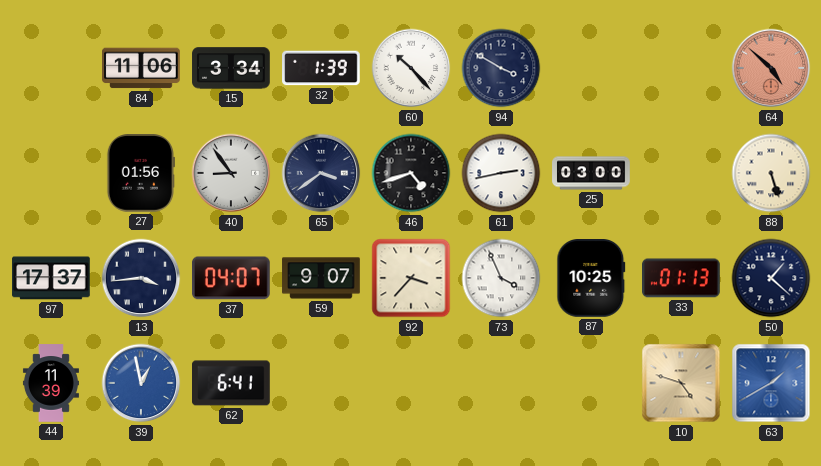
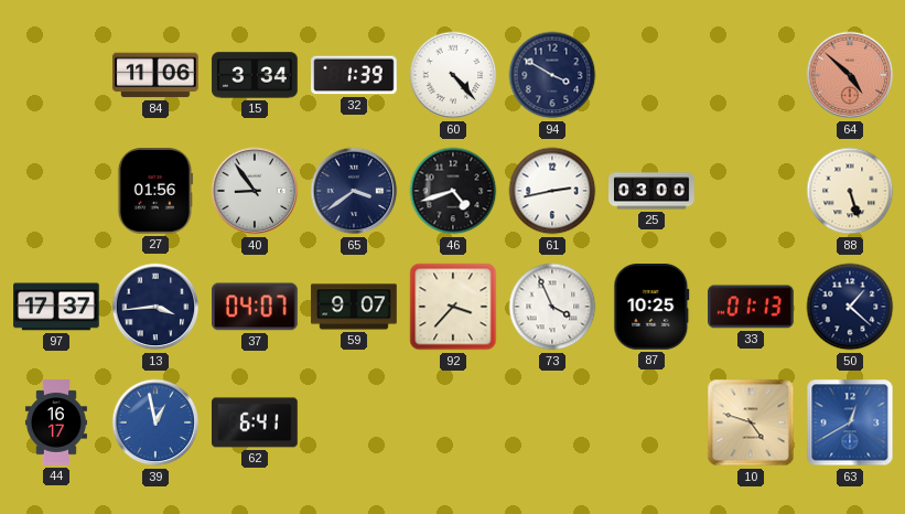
60: 10:23 -> 4:23 (453, 75)
44: 11:39 -> 16:17 (56, 422)
63: 1:40 -> 12:40 (850, 422)
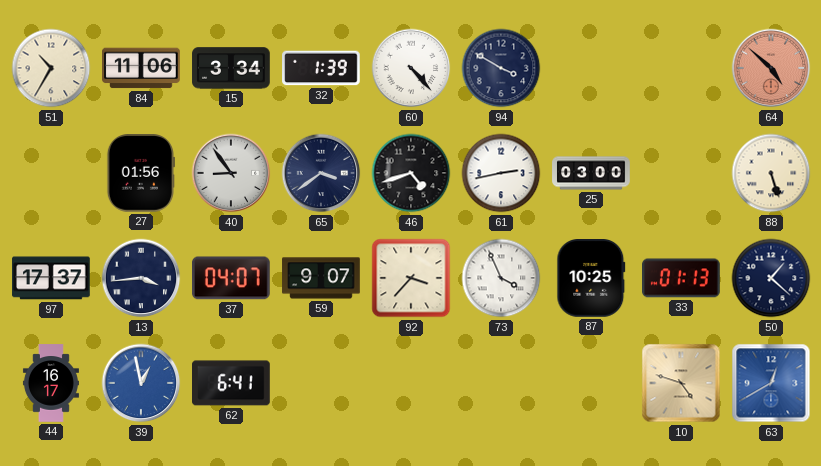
51: none -> 10:35 (51, 68)
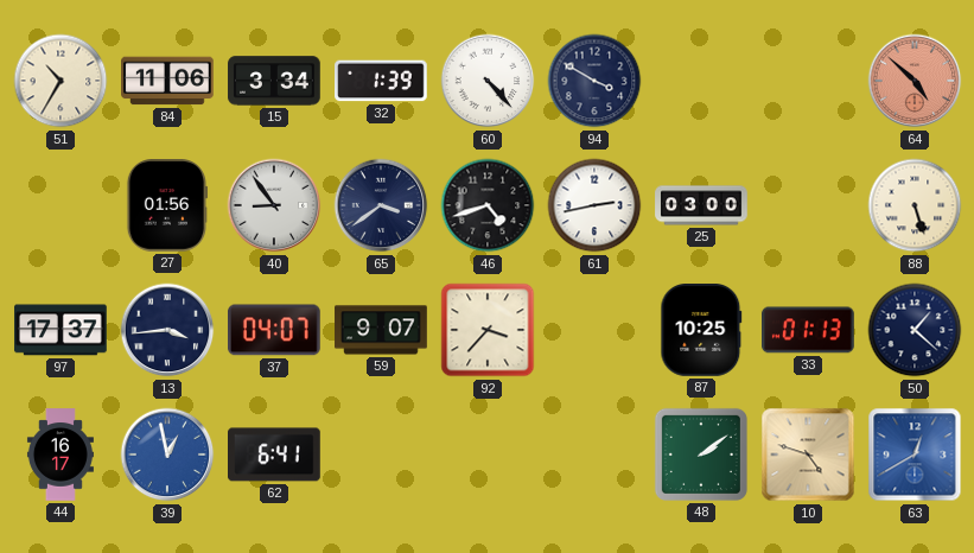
73: 3:56 -> none (501, 278)
48: none -> 2:09 (701, 455)
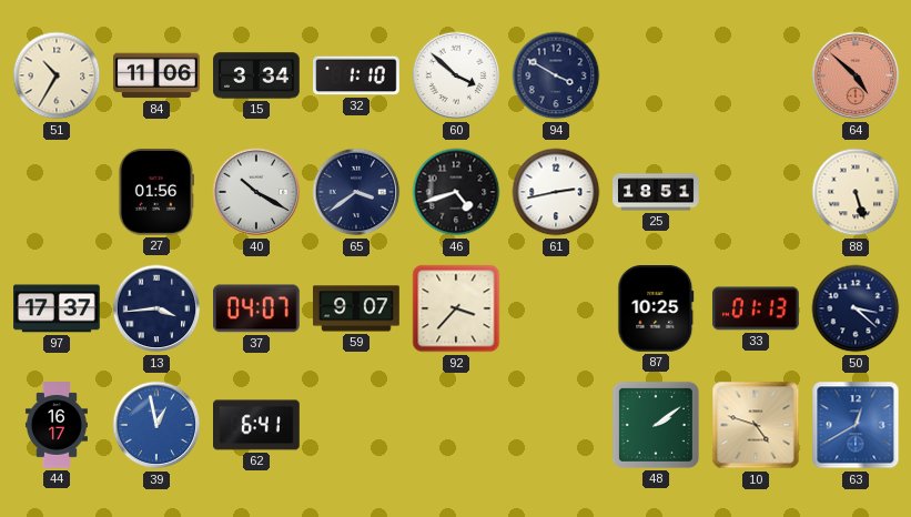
32: 1:39 -> 1:10 (356, 75)
60: 4:23 -> 3:52 (456, 75)
40: 8:54 -> 10:20 (256, 192)
25: 03:00 -> 18:51 (656, 192)
50: 1:22 -> 3:22 (856, 308)
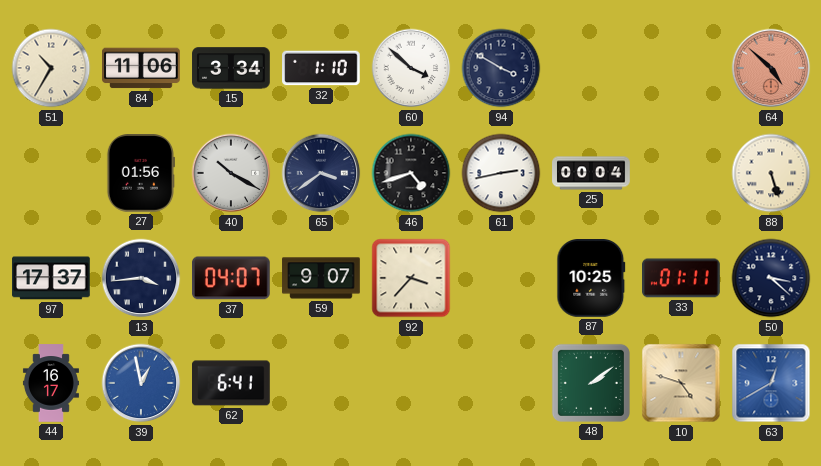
25: 18:51 -> 00:04 (591, 173)
33: 01:13 -> 01:11 (682, 278)
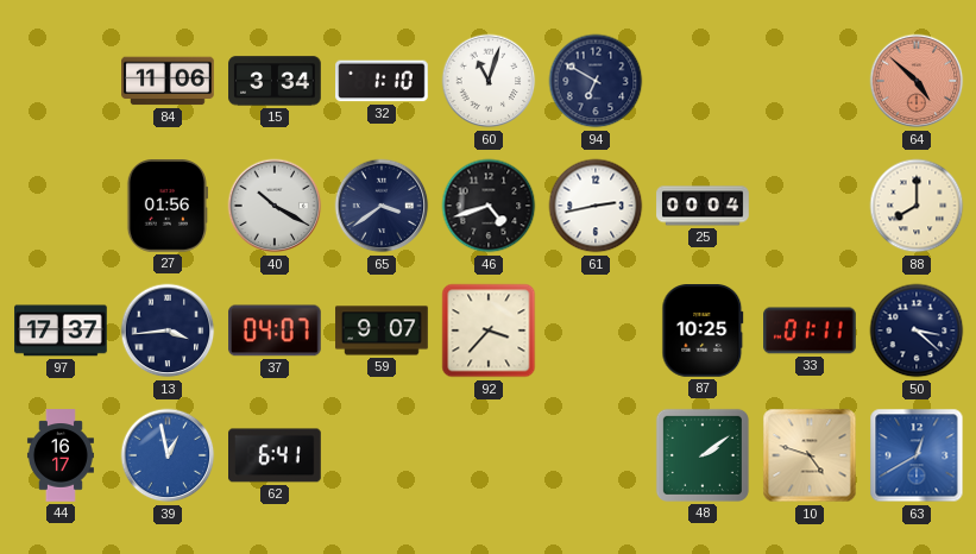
51: 10:35 -> none (51, 68)
60: 3:52 -> 11:03 (489, 81)
94: 3:50 -> 6:50 (596, 81)
88: 5:27 -> 8:00 (917, 206)
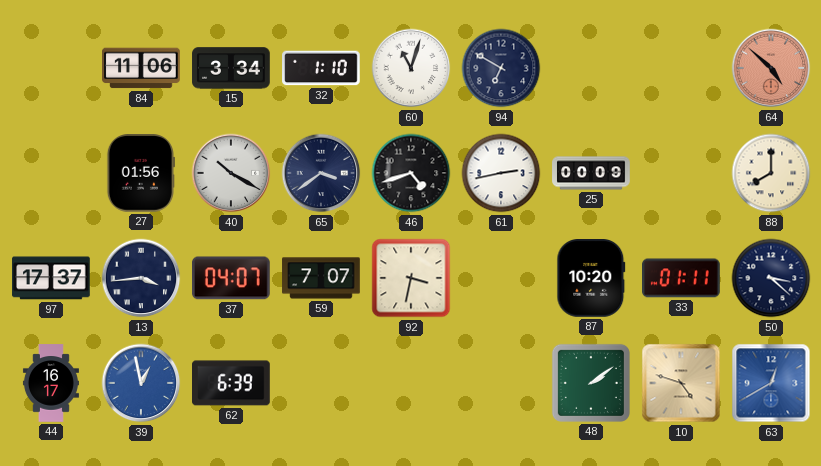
25: 00:04 -> 00:09 (591, 173)
59: 9:07 -> 7:07 (321, 278)
92: 3:37 -> 3:32 (411, 278)
87: 10:25 -> 10:20 (591, 279)
62: 6:41 -> 6:39 (232, 383)
